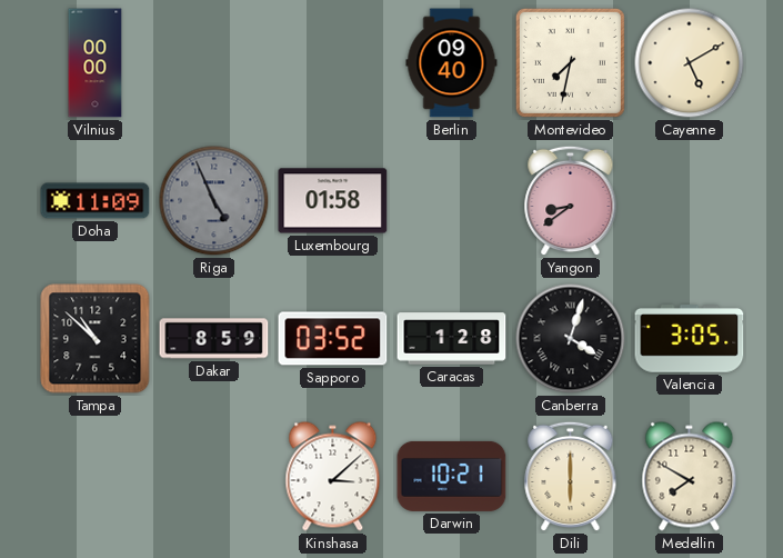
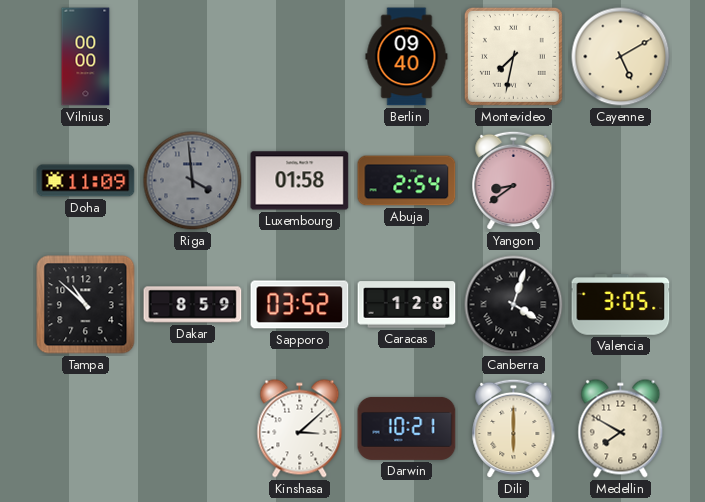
Riga: 4:56 -> 3:59 (193, 181)
Abuja: none -> 2:54 (407, 181)
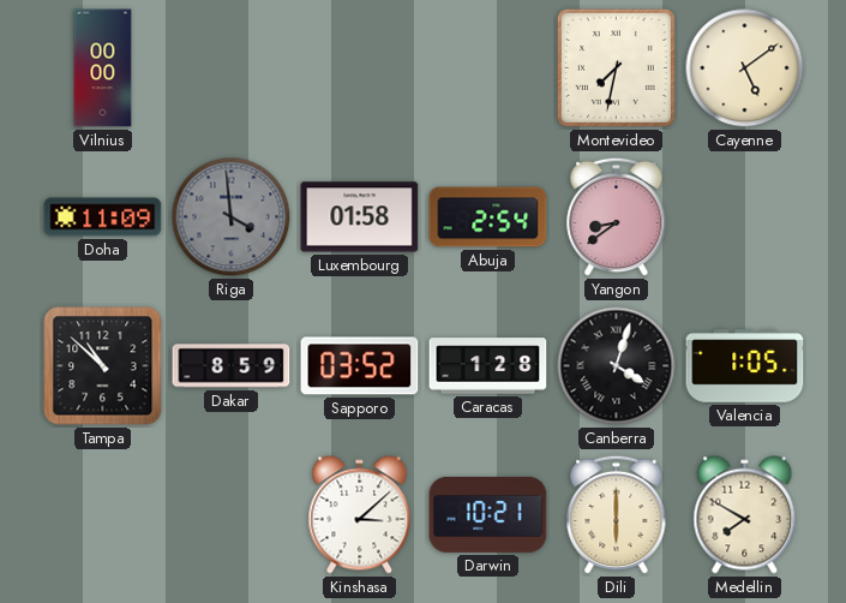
Berlin: 09:40 -> none (407, 57)
Cayenne: 5:10 -> 5:09 (745, 68)
Valencia: 3:05 -> 1:05 (745, 366)
